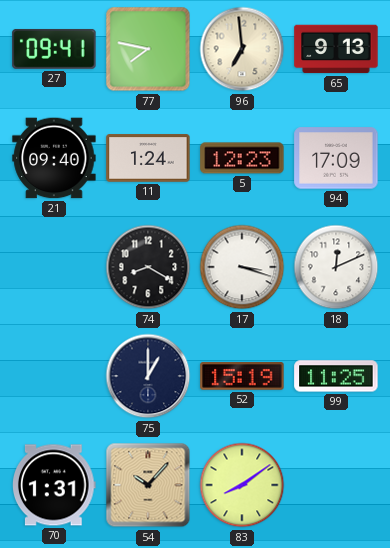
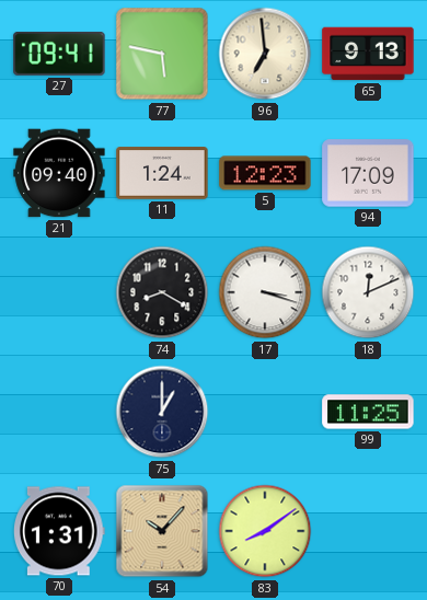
77: 7:47 -> 5:47 (162, 54)
52: 15:19 -> none (242, 376)
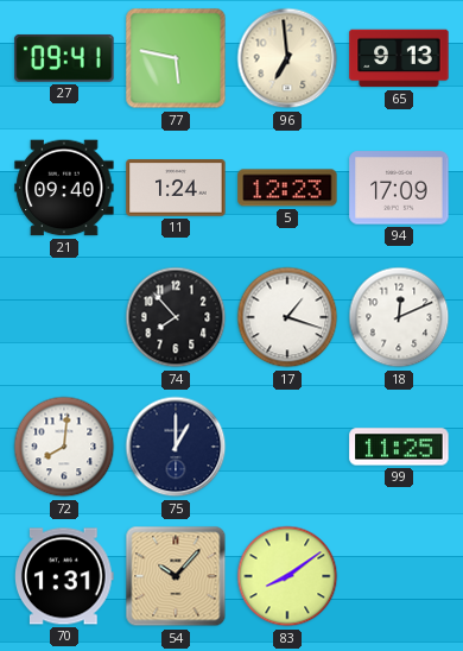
74: 8:20 -> 7:53 (176, 317)
17: 3:18 -> 1:18 (287, 317)
72: none -> 8:01 (64, 447)
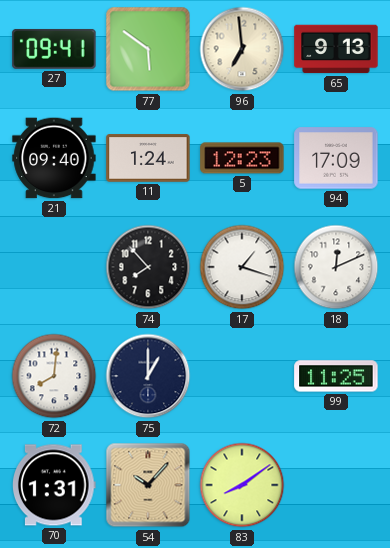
77: 5:47 -> 5:51 (148, 49)
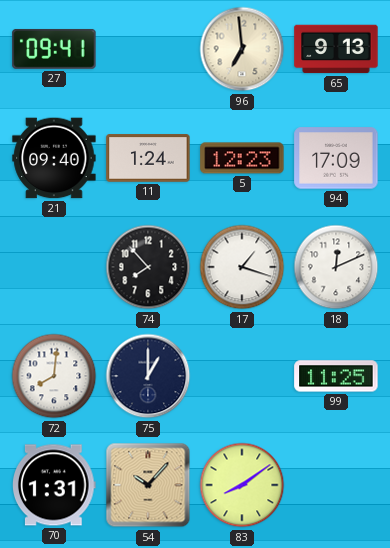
77: 5:51 -> none (148, 49)
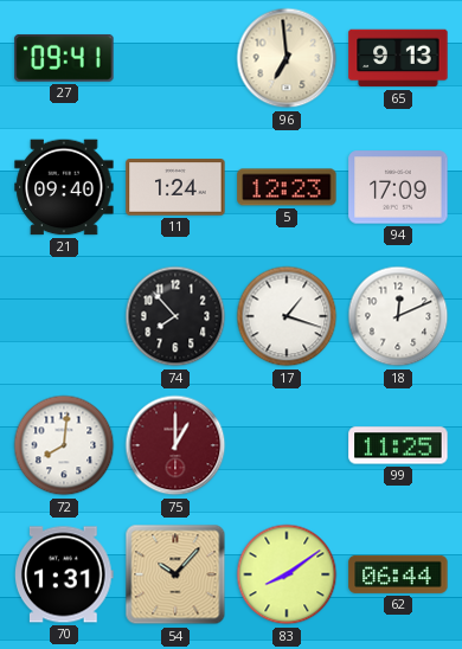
75 dial: navy -> burgundy (175, 445)
62: none -> 06:44 (398, 574)
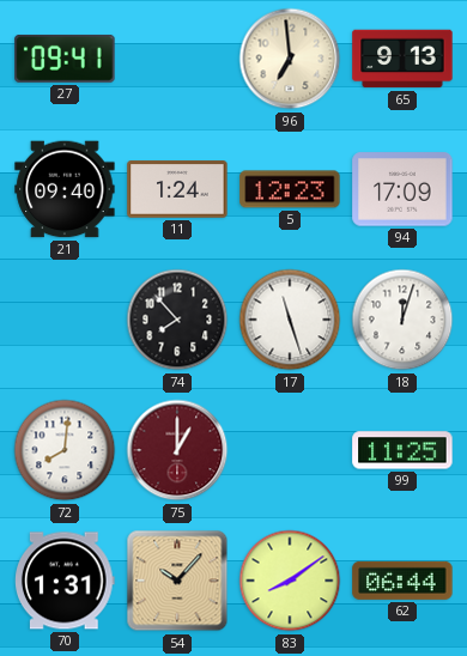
17: 1:18 -> 11:27 (290, 320)
18: 12:11 -> 12:03 (402, 320)
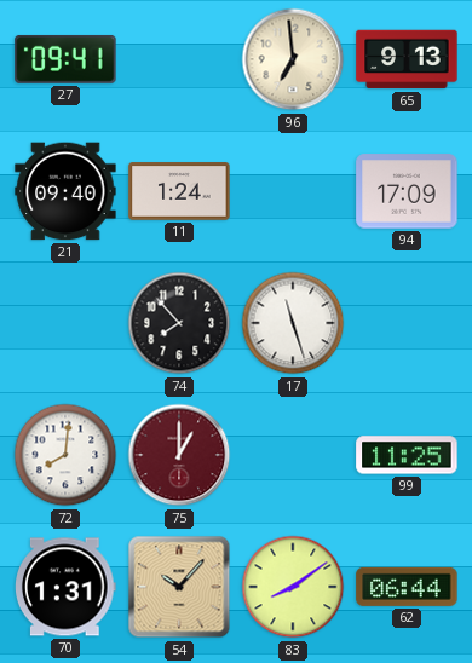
5: 12:23 -> none (290, 189)
18: 12:03 -> none (402, 320)
